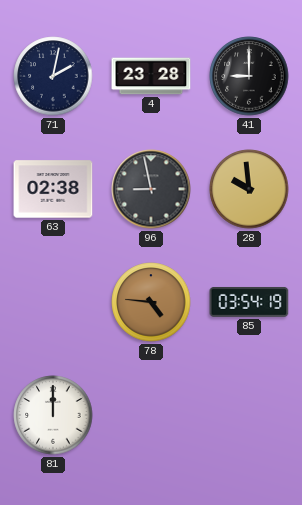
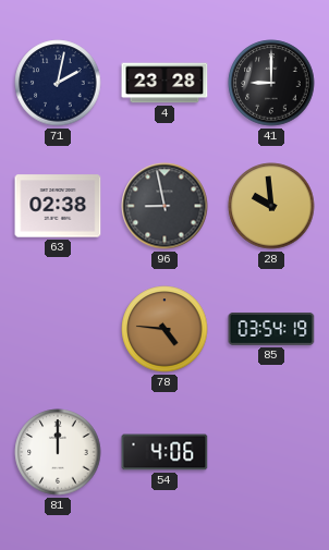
54: none -> 4:06 (164, 452)
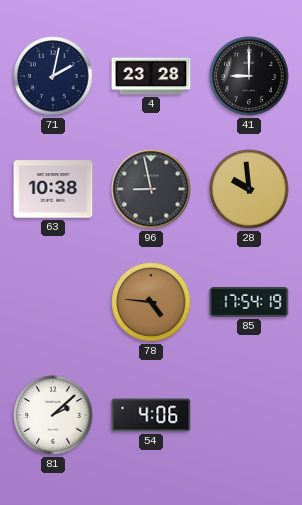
63: 02:38 -> 10:38 (53, 189)
85: 03:54 -> 17:54 (249, 302)
81: 12:00 -> 2:08 (53, 415)
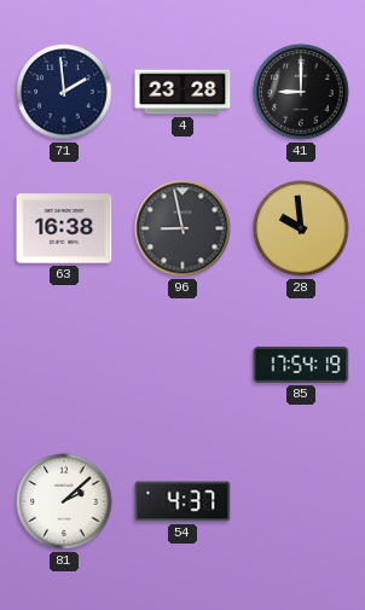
71: 2:02 -> 1:59 (64, 92)
63: 10:38 -> 16:38 (64, 228)
78: 4:46 -> none (151, 302)
54: 4:06 -> 4:37 (182, 501)
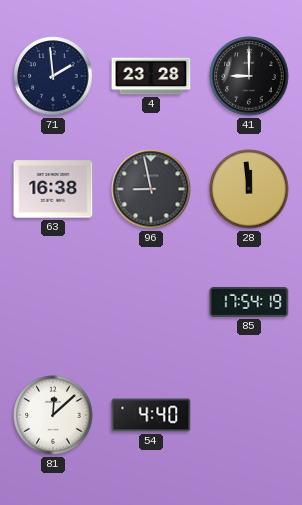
28: 9:59 -> 11:59 (249, 189)
81: 2:08 -> 12:08 (53, 415)
54: 4:37 -> 4:40 (151, 415)
